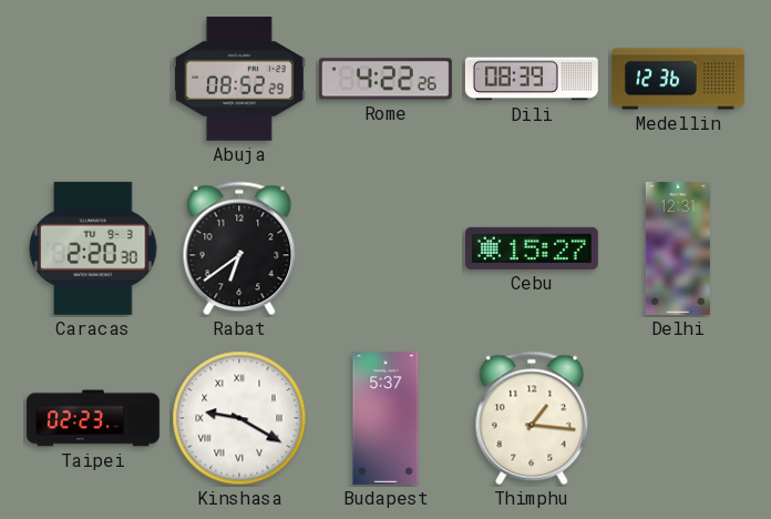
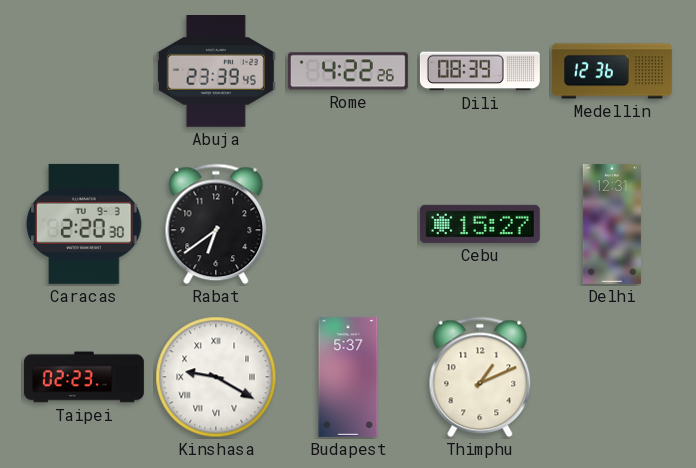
Abuja: 08:52 -> 23:39 (216, 72)
Thimphu: 1:16 -> 1:11 (480, 377)
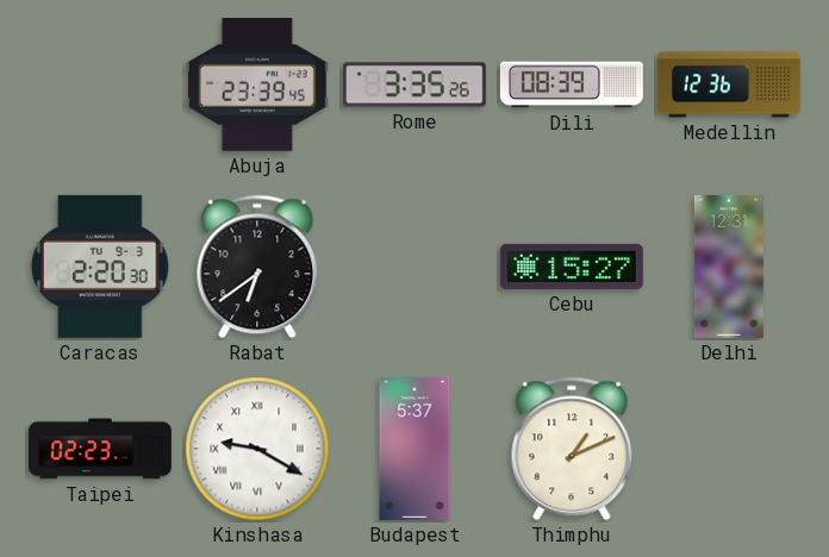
Rome: 4:22 -> 3:35 (414, 85)
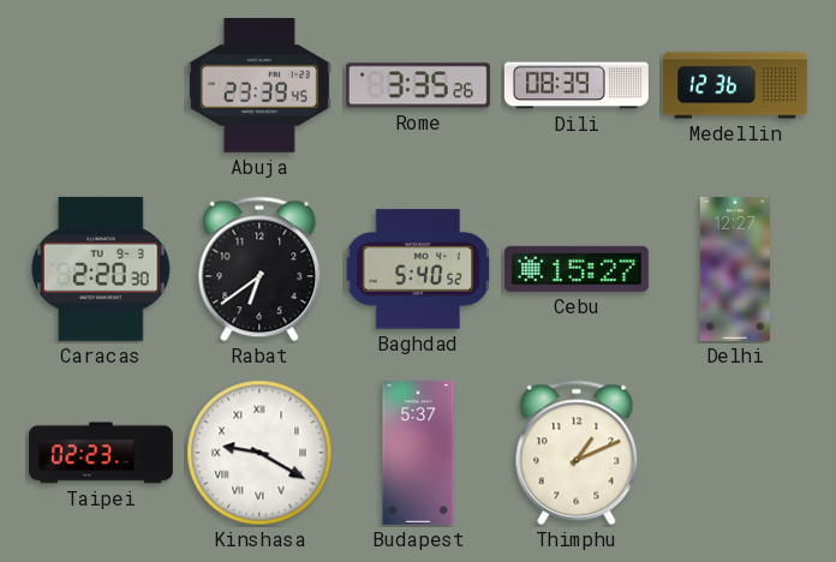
Baghdad: none -> 5:40 (418, 269)
Delhi: 12:31 -> 12:27 (735, 269)
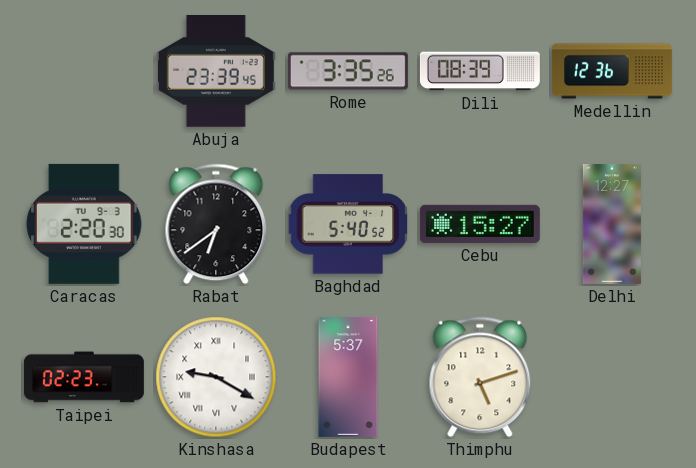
Thimphu: 1:11 -> 5:12 (480, 377)
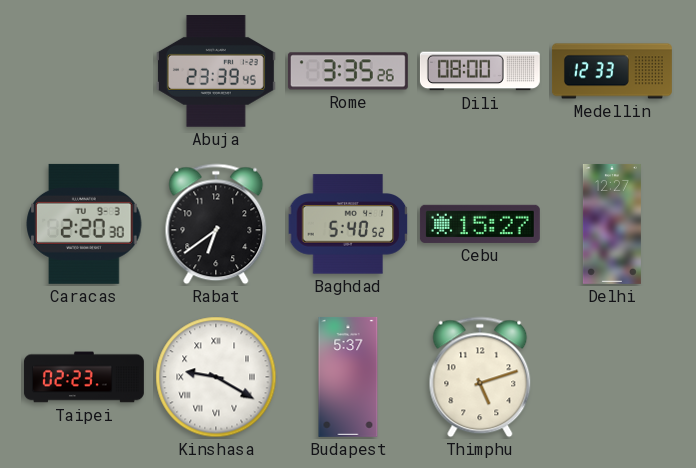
Dili: 08:39 -> 08:00 (480, 71)
Medellin: 12:36 -> 12:33 (612, 71)
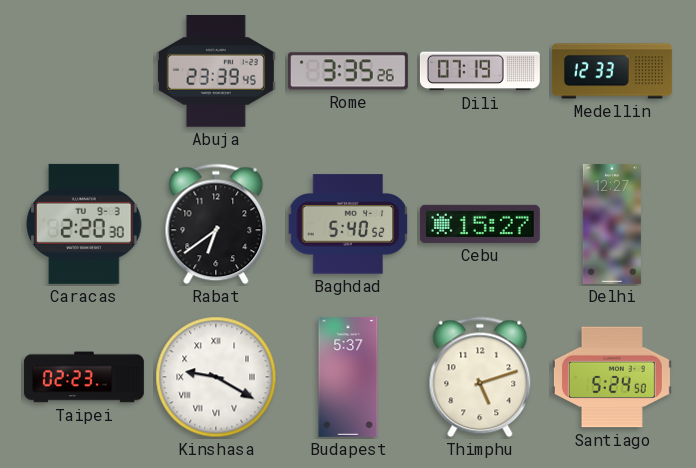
Dili: 08:00 -> 07:19 (480, 71)
Santiago: none -> 5:24 (612, 377)
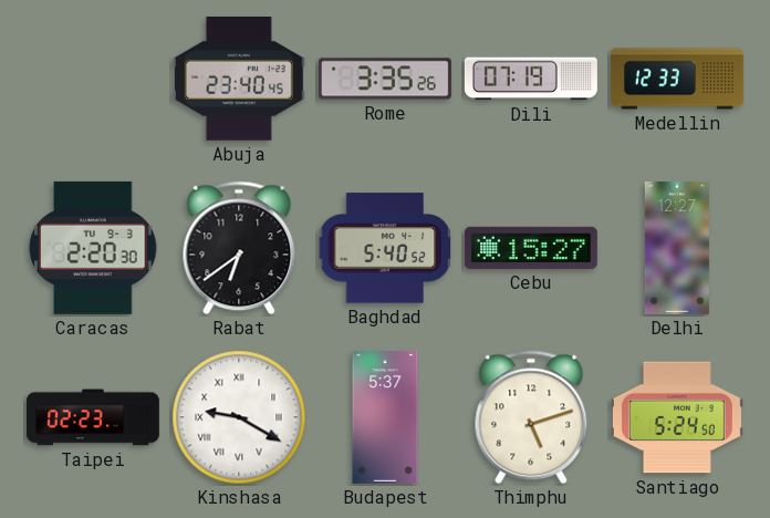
Abuja: 23:39 -> 23:40 (239, 80)
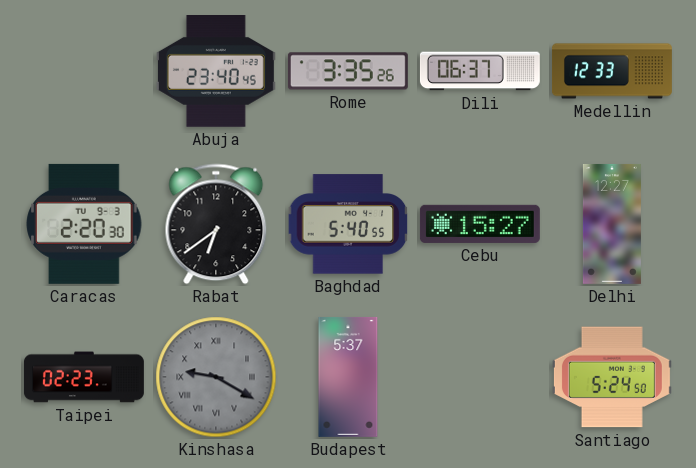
Dili: 07:19 -> 06:37 (480, 71)
Baghdad: 5:40:52 -> 5:40:55 (348, 224)
Kinshasa dial: white -> grey (216, 377)
Thimphu: 5:12 -> none (531, 417)
